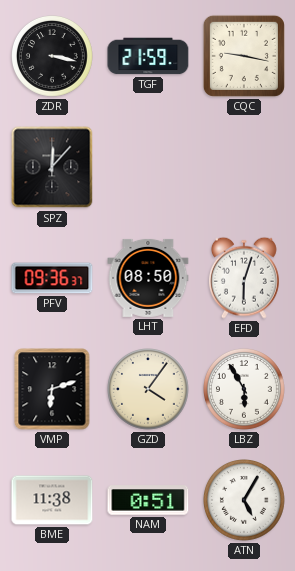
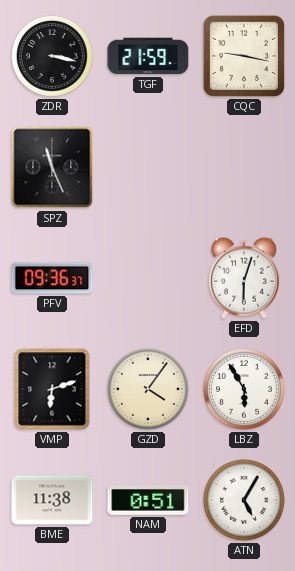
SPZ: 12:07 -> 11:26 (52, 167)
LHT: 08:50 -> none (148, 278)
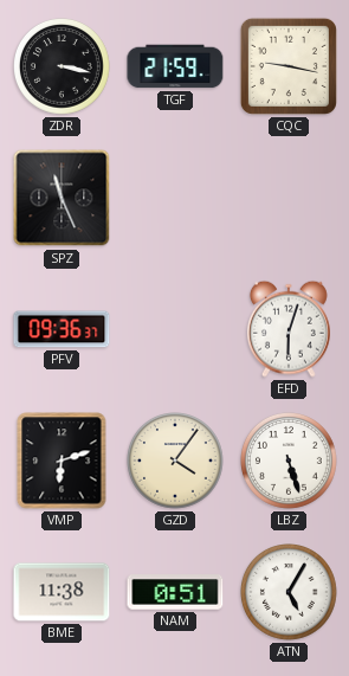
LBZ: 5:55 -> 5:27 (290, 462)
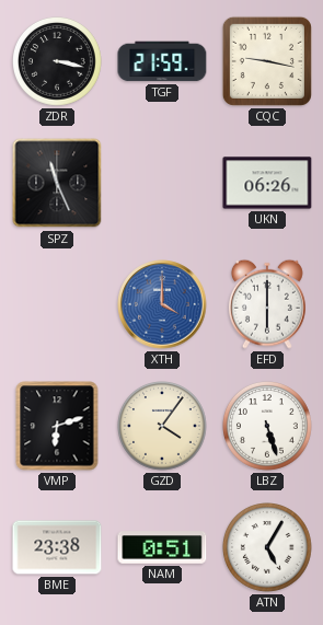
UKN: none -> 06:26 (267, 183)
PFV: 09:36 -> none (62, 329)
XTH: none -> 4:00 (162, 304)
EFD: 6:03 -> 6:00 (267, 304)
BME: 11:38 -> 23:38 (57, 547)
